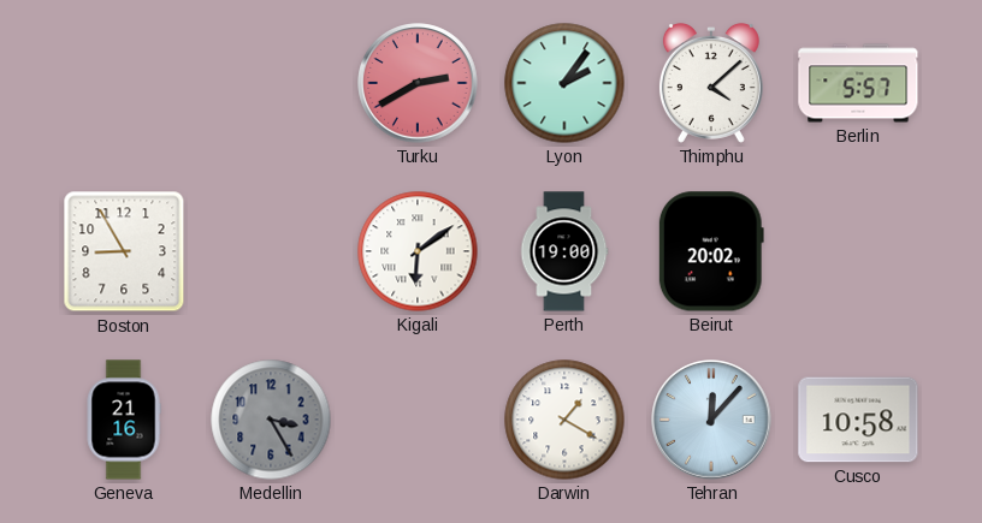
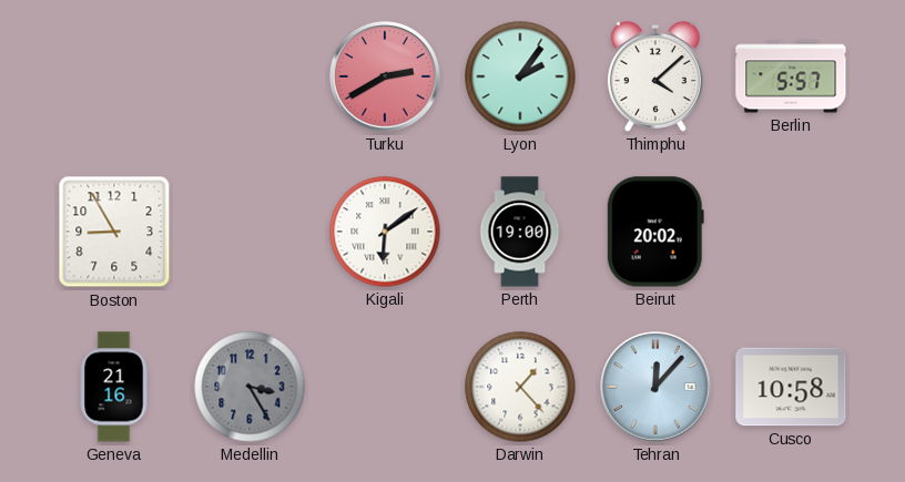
Darwin: 1:20 -> 1:23 (520, 387)
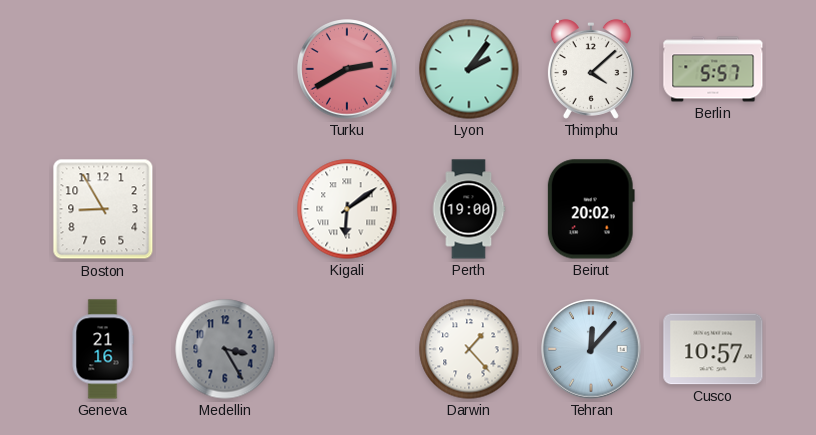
Cusco: 10:58 -> 10:57 (713, 349)
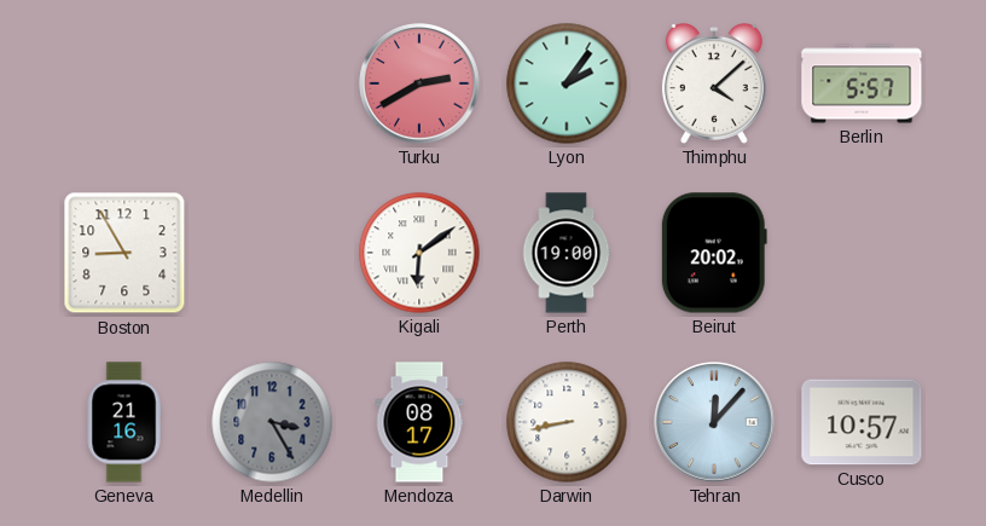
Mendoza: none -> 08:17 (419, 422)
Darwin: 1:23 -> 8:43 (567, 422)
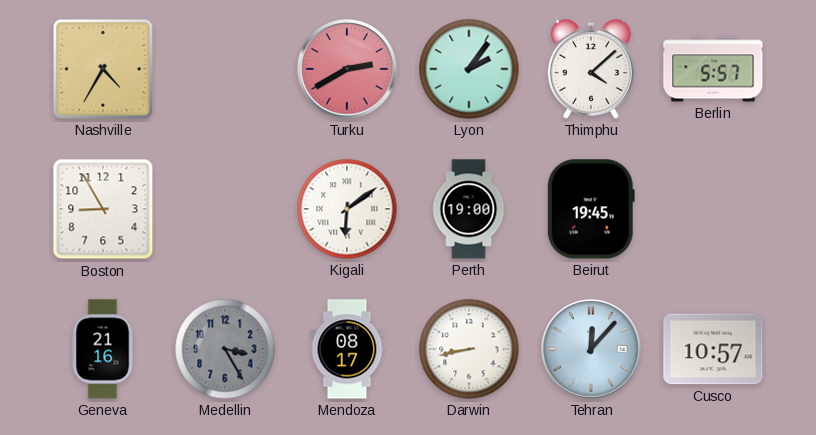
Nashville: none -> 4:35 (103, 69)
Beirut: 20:02 -> 19:45 (591, 209)
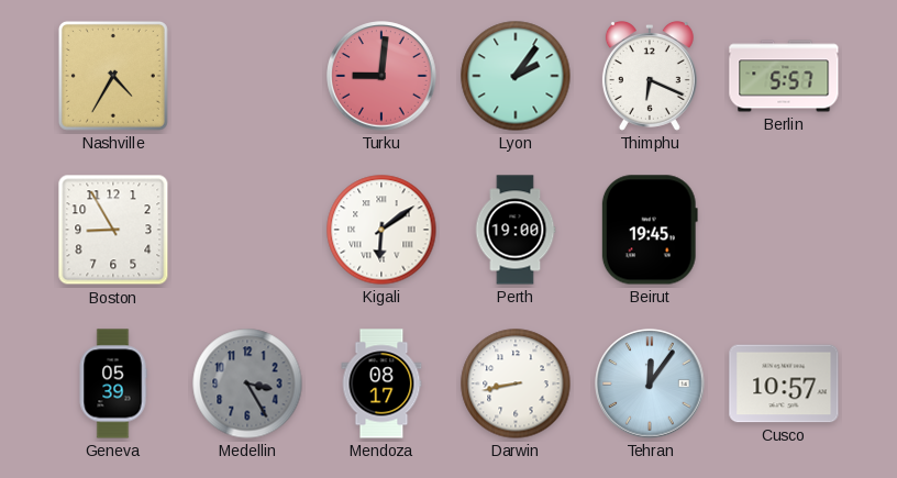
Turku: 2:40 -> 9:01 (381, 76)
Thimphu: 4:08 -> 6:19 (650, 76)
Geneva: 21:16 -> 05:39 (113, 383)
Tehran: 12:07 -> 12:06 (650, 383)
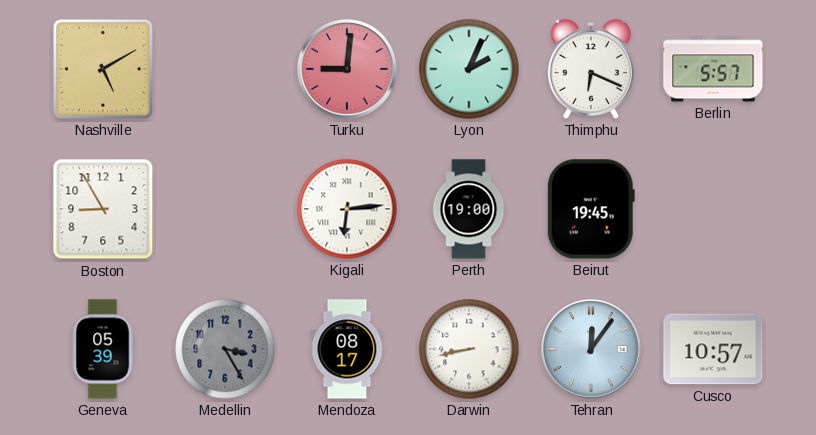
Nashville: 4:35 -> 5:10 (103, 69)
Lyon: 2:06 -> 2:04 (469, 69)
Kigali: 6:09 -> 6:14 (347, 209)
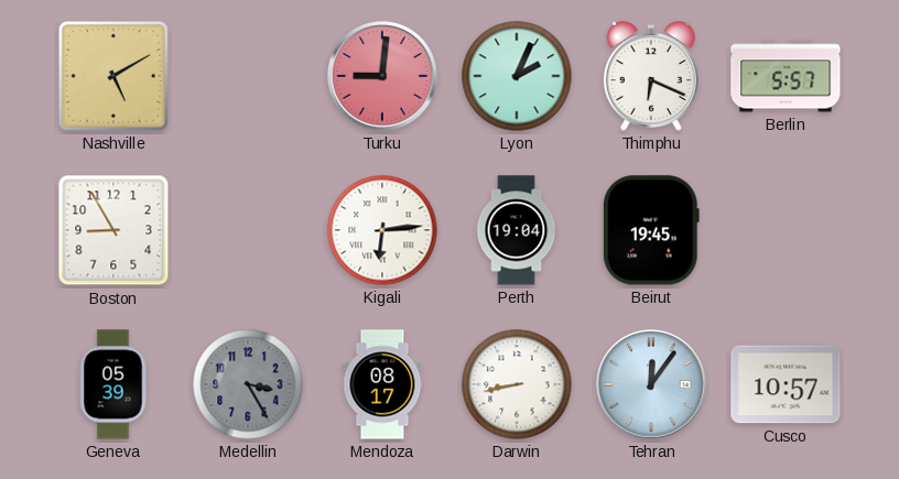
Perth: 19:00 -> 19:04 (517, 230)
